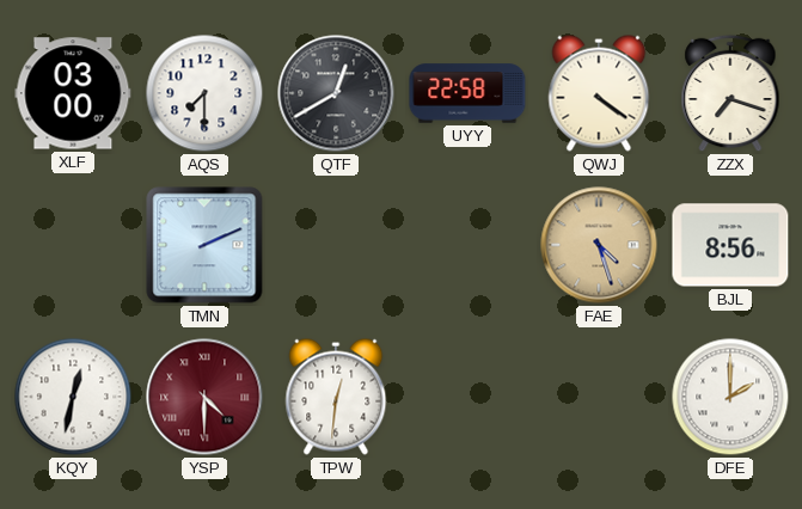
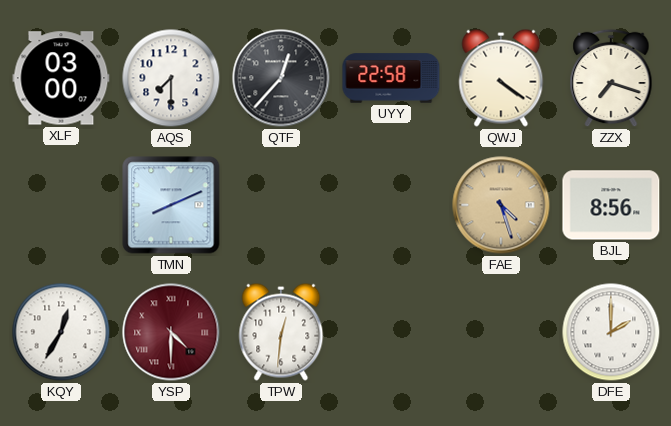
QTF: 12:40 -> 12:37 (281, 78)
TMN: 2:11 -> 8:11 (171, 205)
KQY: 12:32 -> 12:35 (61, 332)
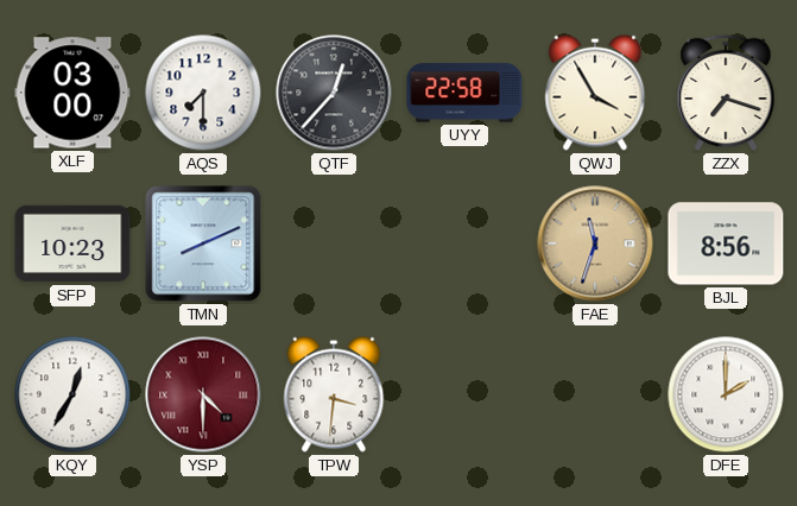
QWJ: 4:21 -> 3:55 (595, 93)
SFP: none -> 10:23 (72, 243)
FAE: 4:27 -> 11:33 (595, 243)
TPW: 12:31 -> 3:31 (334, 394)
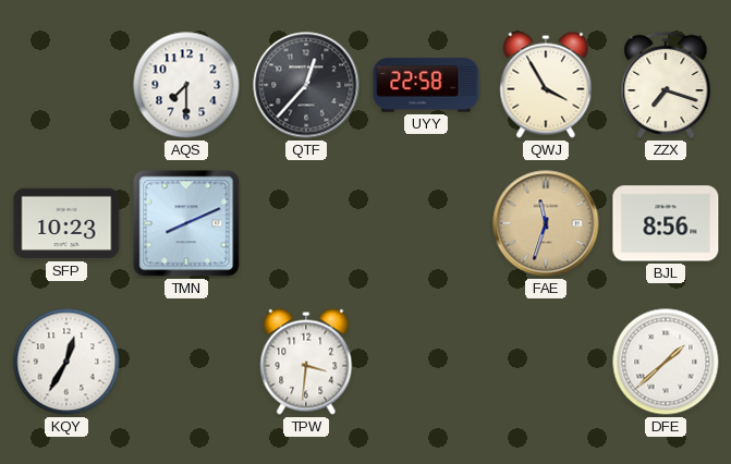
XLF: 03:00 -> none (72, 93)
YSP: 4:30 -> none (203, 394)
DFE: 2:00 -> 1:38 (666, 362)
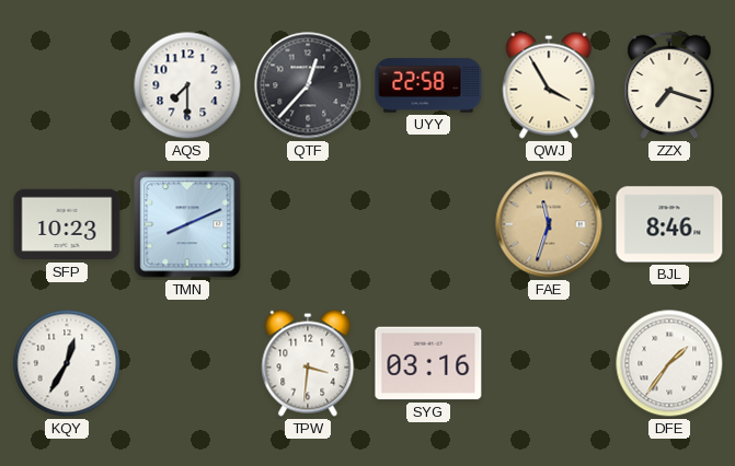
BJL: 8:56 -> 8:46 (669, 224)
SYG: none -> 03:16 (428, 363)
DFE: 1:38 -> 1:36 (669, 363)
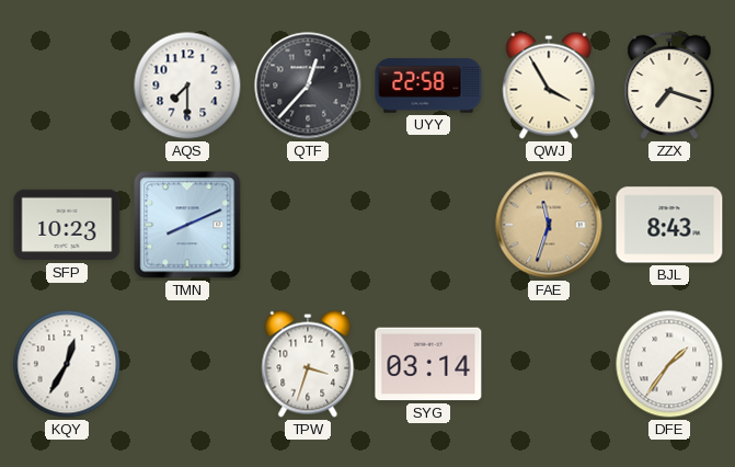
BJL: 8:46 -> 8:43 (669, 225)
TPW: 3:31 -> 3:33 (308, 364)
SYG: 03:16 -> 03:14 (428, 364)
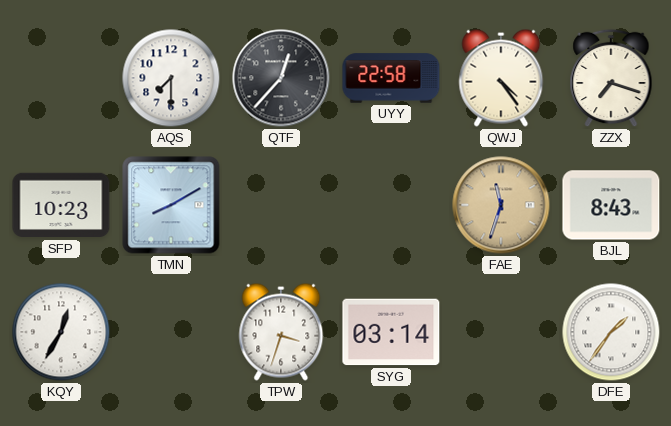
QWJ: 3:55 -> 4:24 (501, 78)
TMN: 8:11 -> 8:10 (171, 205)
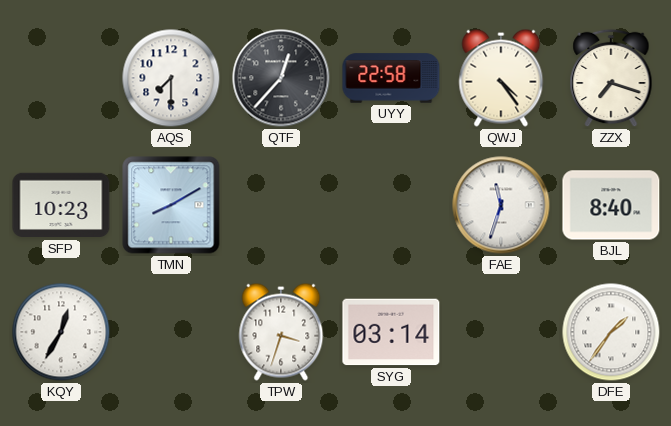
FAE dial: champagne -> white (501, 205)
BJL: 8:43 -> 8:40 (611, 205)
